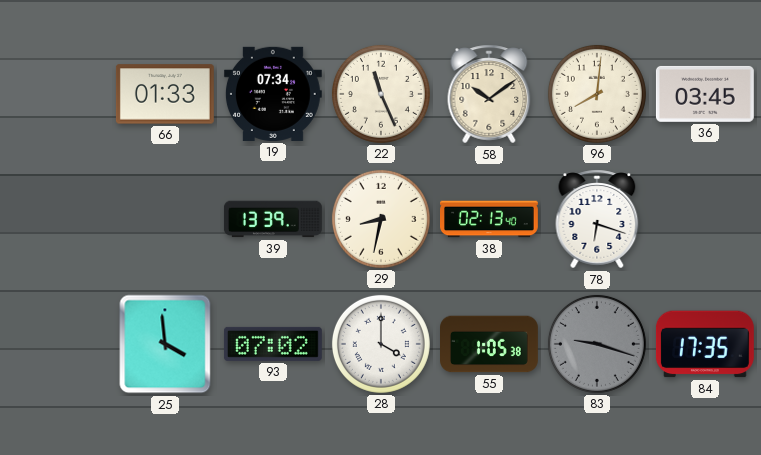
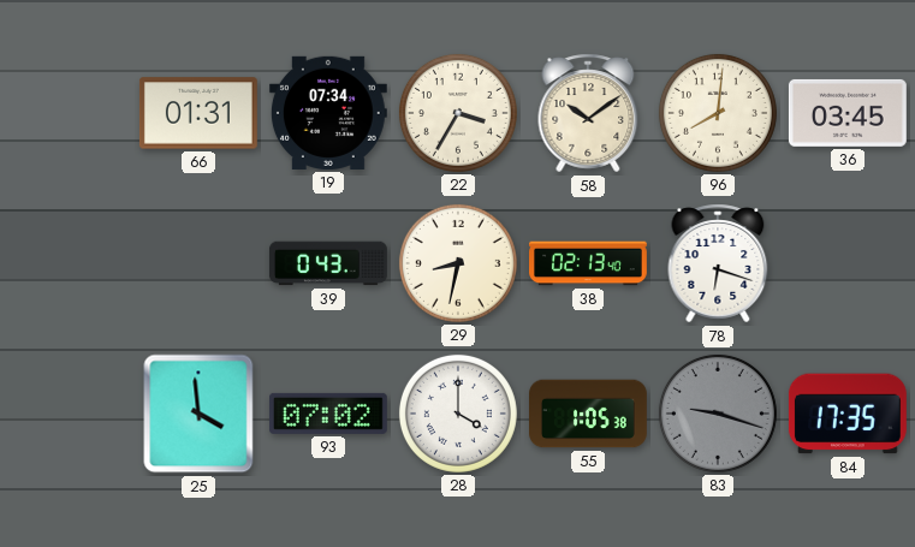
66: 01:33 -> 01:31 (198, 113)
22: 11:26 -> 3:35 (458, 113)
39: 13:39 -> 0:43 (328, 263)
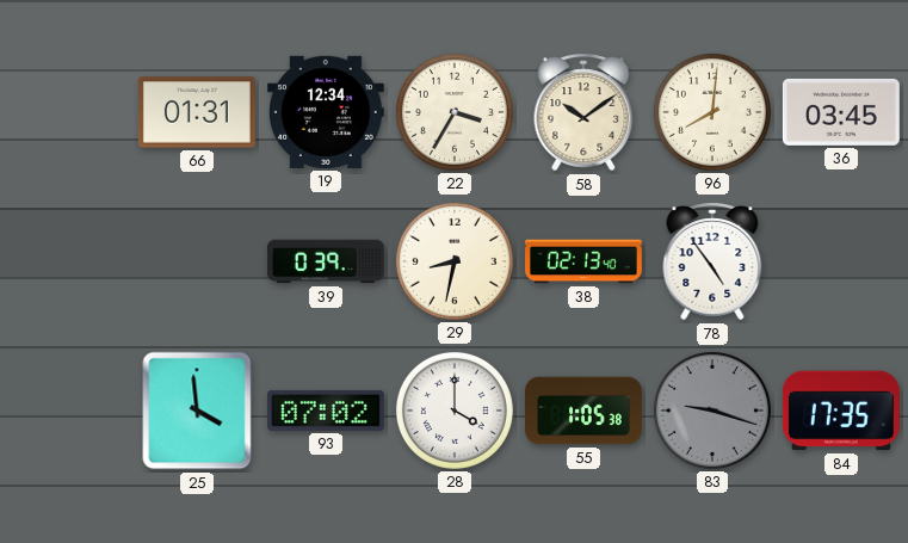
19: 07:34 -> 12:34 (326, 112)
39: 0:43 -> 0:39 (326, 261)
78: 6:18 -> 4:54 (712, 261)
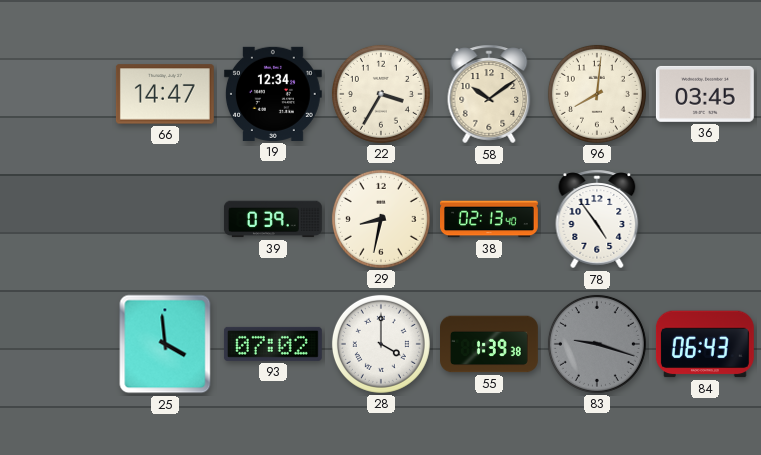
66: 01:31 -> 14:47 (165, 94)
55: 1:05 -> 1:39 (490, 344)
84: 17:35 -> 06:43 (705, 344)
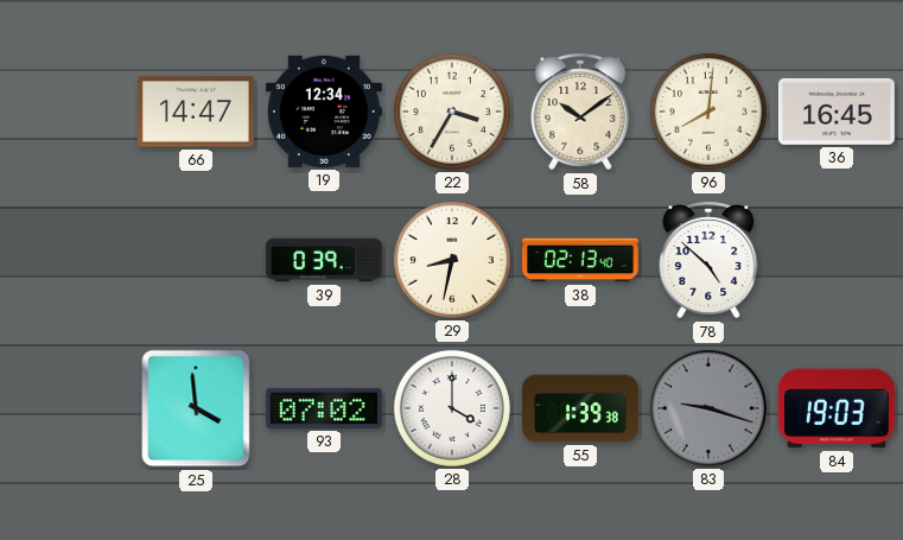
36: 03:45 -> 16:45 (837, 112)
78: 4:54 -> 4:52 (708, 260)
84: 06:43 -> 19:03 (837, 408)
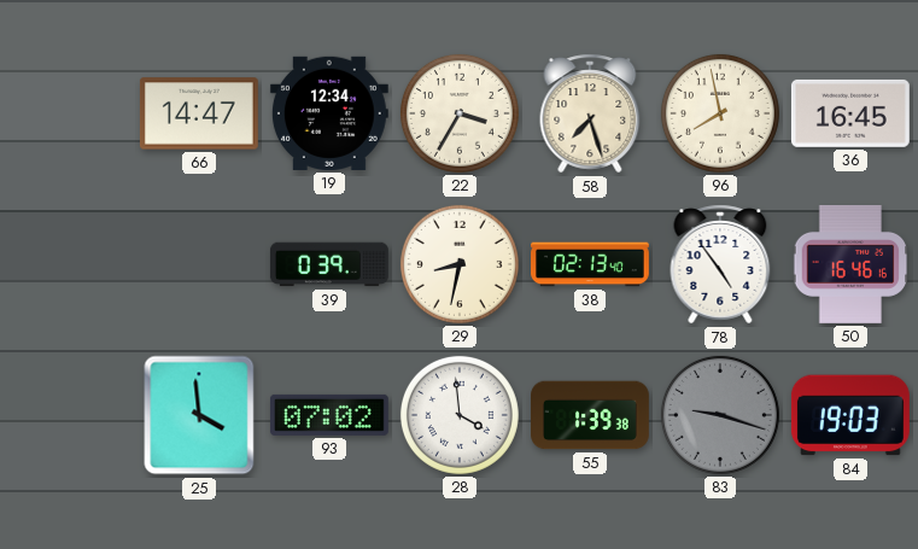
58: 10:09 -> 7:27 (590, 113)
96: 8:01 -> 7:58 (720, 113)
78: 4:52 -> 4:54 (720, 264)
50: none -> 16:46 (850, 264)
28: 4:00 -> 3:59 (460, 415)
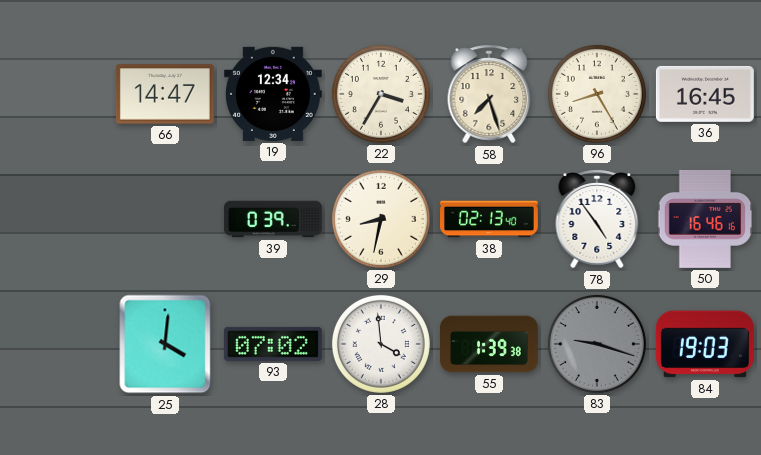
96: 7:58 -> 8:25 (597, 94)
25: 3:59 -> 4:01 (165, 344)
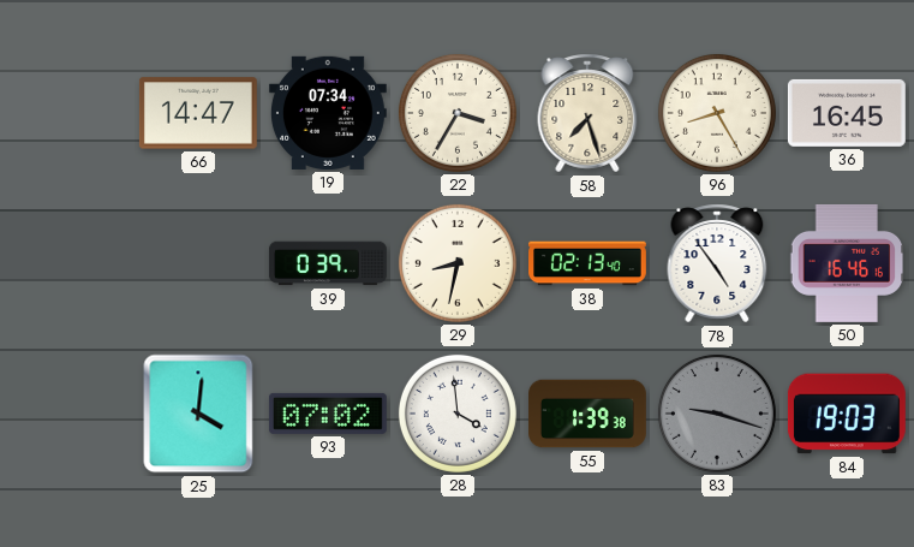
19: 12:34 -> 07:34 (328, 113)
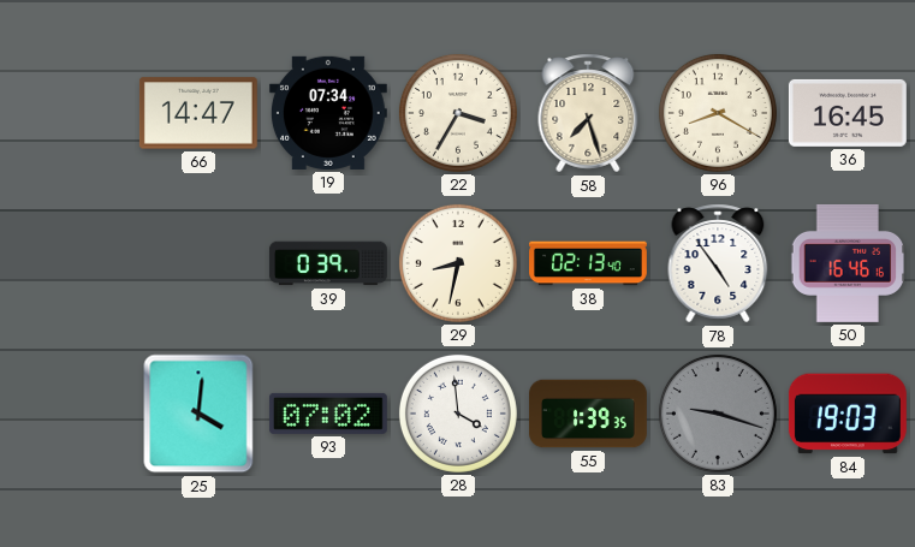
96: 8:25 -> 8:20 (718, 113)
55: 1:39:38 -> 1:39:35 (589, 414)
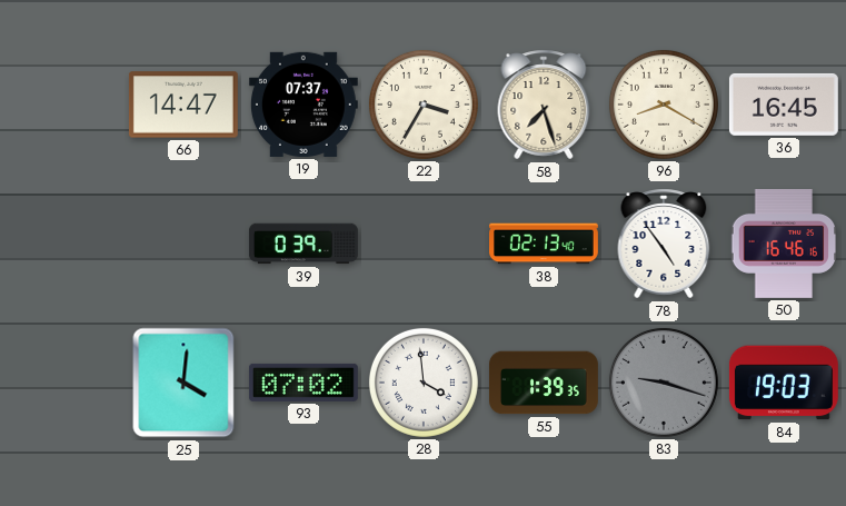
19: 07:34 -> 07:37 (303, 105)
29: 8:32 -> none (458, 263)
